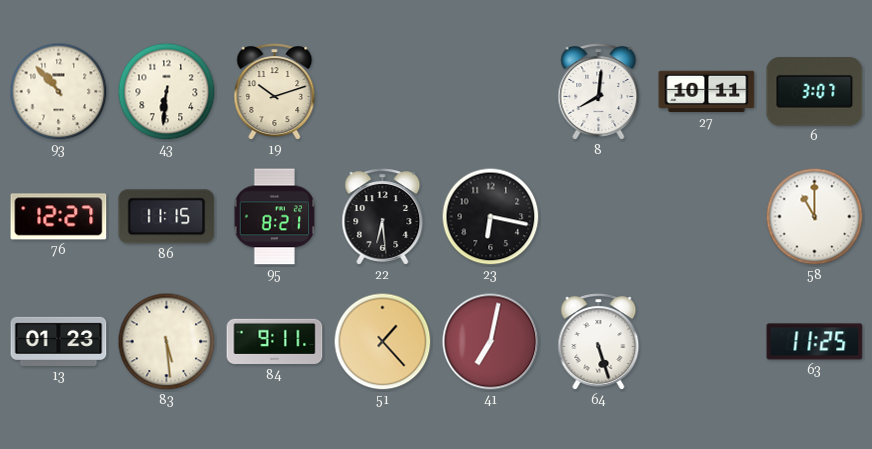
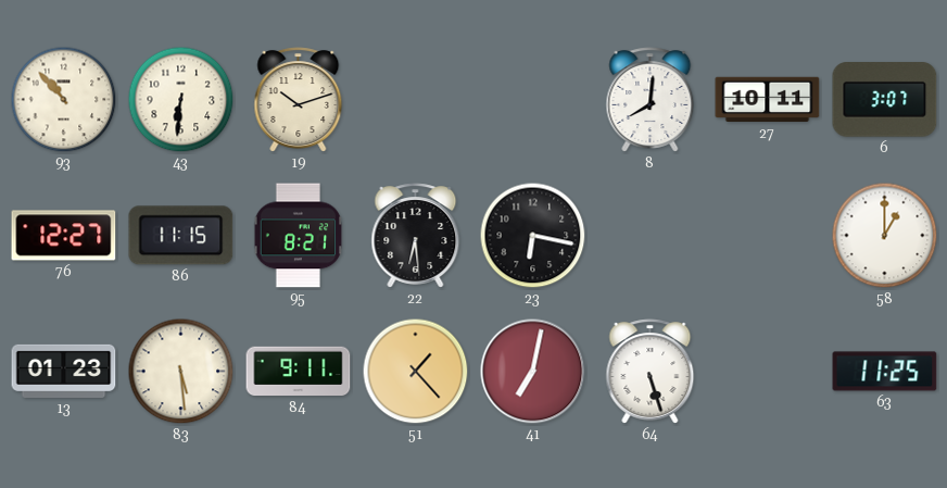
58: 11:00 -> 1:00 (885, 236)
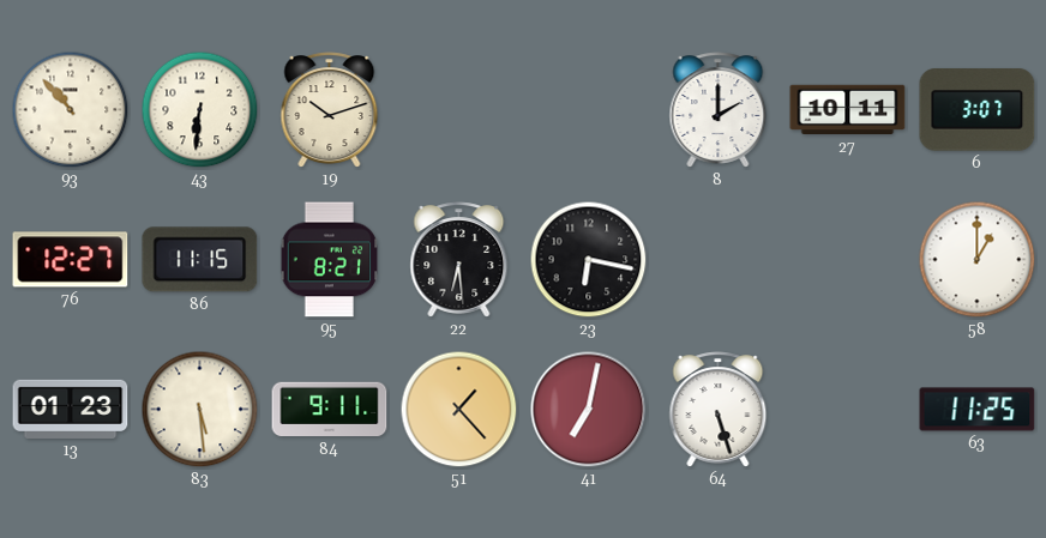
8: 8:01 -> 2:00 (719, 110)
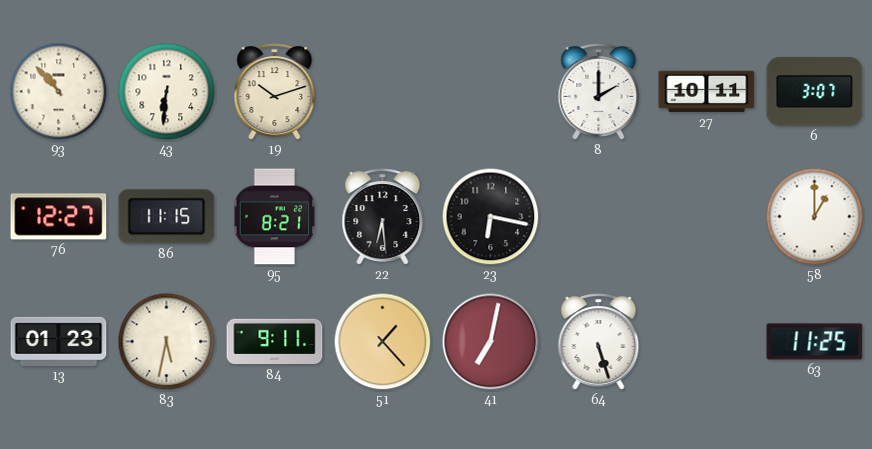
83: 5:29 -> 5:32 (167, 342)
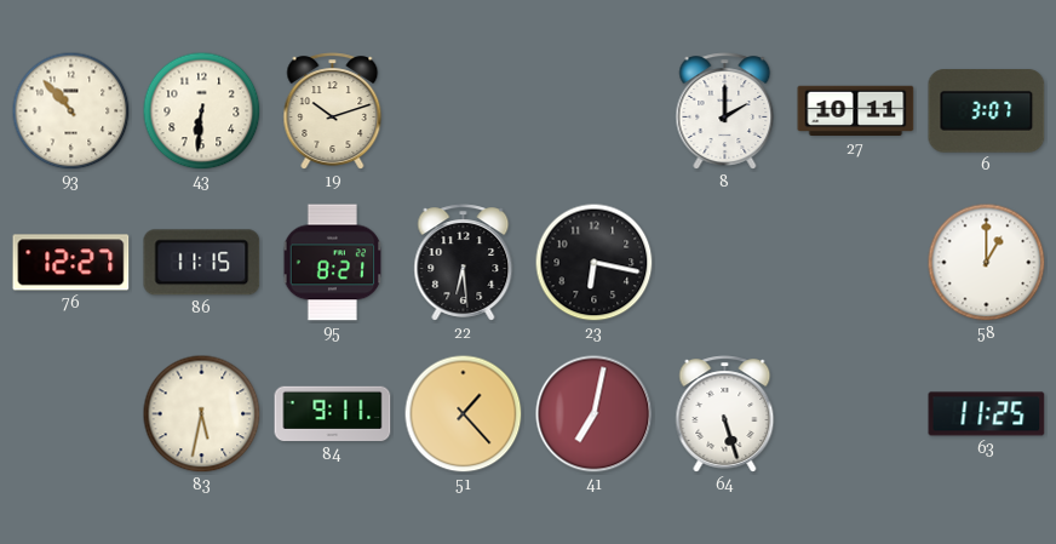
13: 01:23 -> none (59, 341)
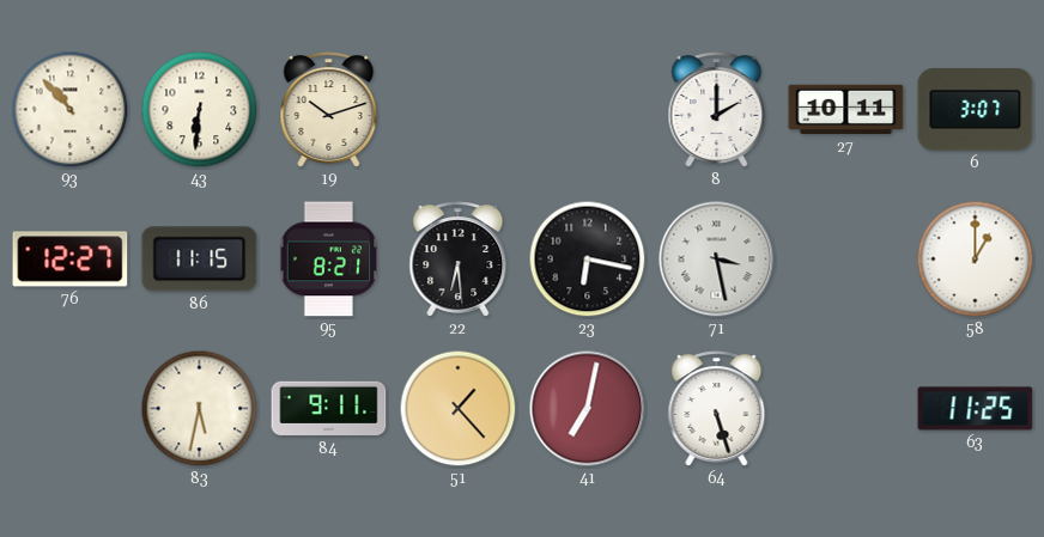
71: none -> 3:28 (717, 260)
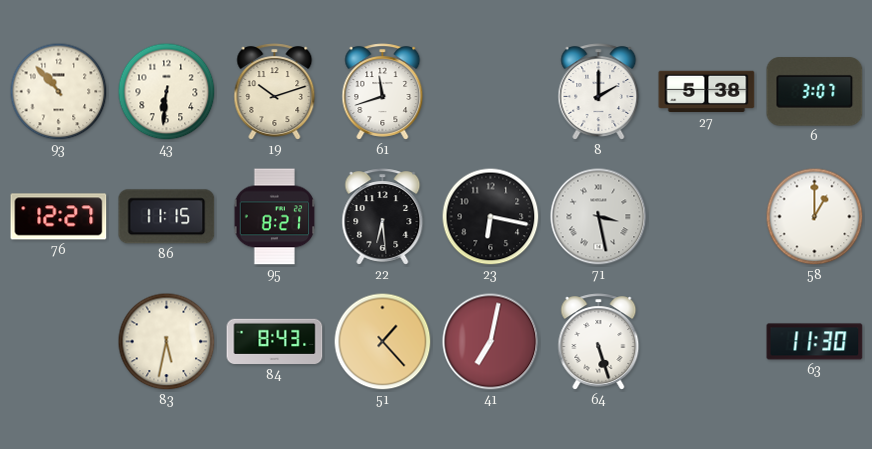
61: none -> 11:42 (383, 92)
27: 10:11 -> 5:38 (707, 92)
84: 9:11 -> 8:43 (275, 342)
63: 11:25 -> 11:30 (815, 342)
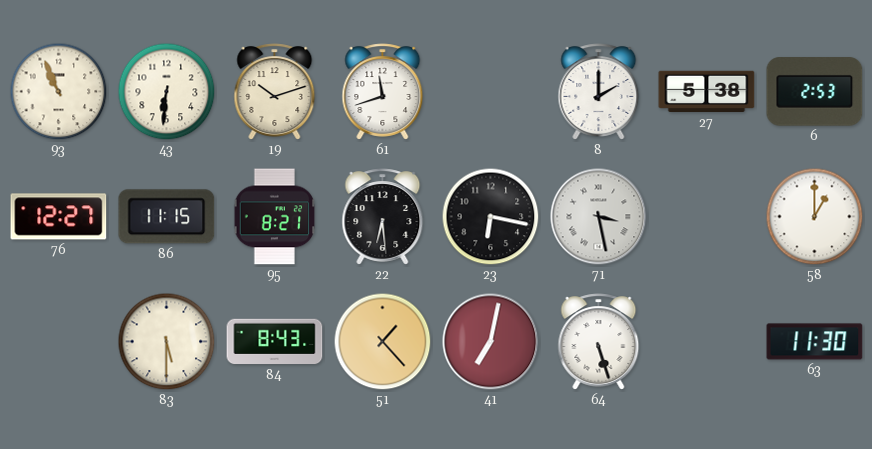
93: 10:53 -> 10:56 (59, 92)
6: 3:07 -> 2:53 (815, 92)
83: 5:32 -> 5:30 (167, 342)
